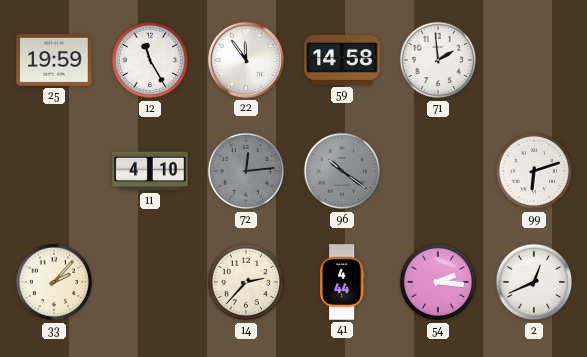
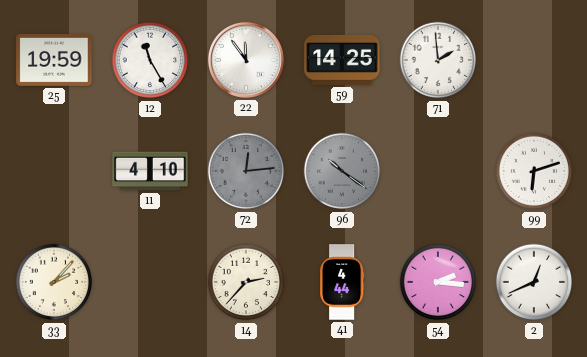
59: 14:58 -> 14:25 (342, 60)
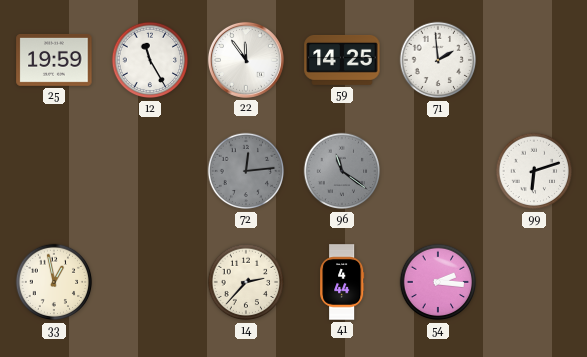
11: 4:10 -> none (150, 171)
96: 10:21 -> 11:21 (342, 171)
33: 2:07 -> 12:58 (54, 282)
2: 12:41 -> none (534, 282)
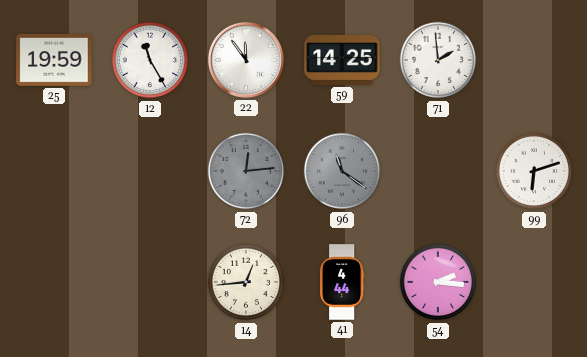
33: 12:58 -> none (54, 282)
14: 2:37 -> 12:44 (246, 282)
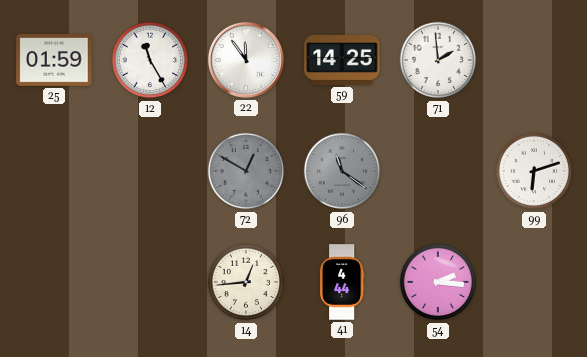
25: 19:59 -> 01:59 (54, 60)
72: 12:14 -> 12:50 (246, 171)
